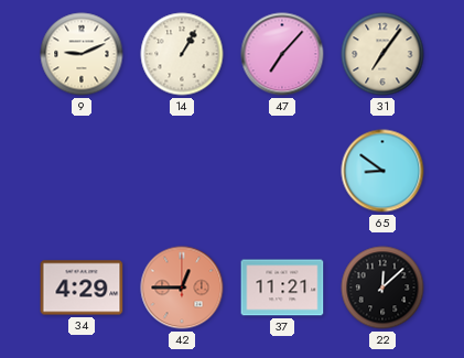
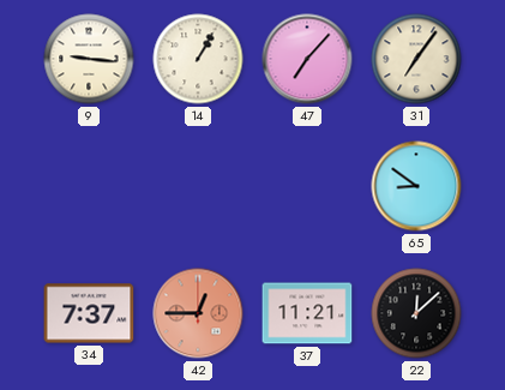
9: 9:11 -> 9:16 (89, 59)
34: 4:29 -> 7:37 (89, 313)
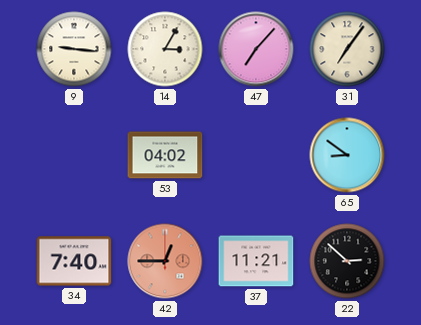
14: 1:05 -> 3:05 (165, 49)
53: none -> 04:02 (165, 155)
34: 7:37 -> 7:40 (74, 261)
22: 12:08 -> 2:52 (347, 261)
